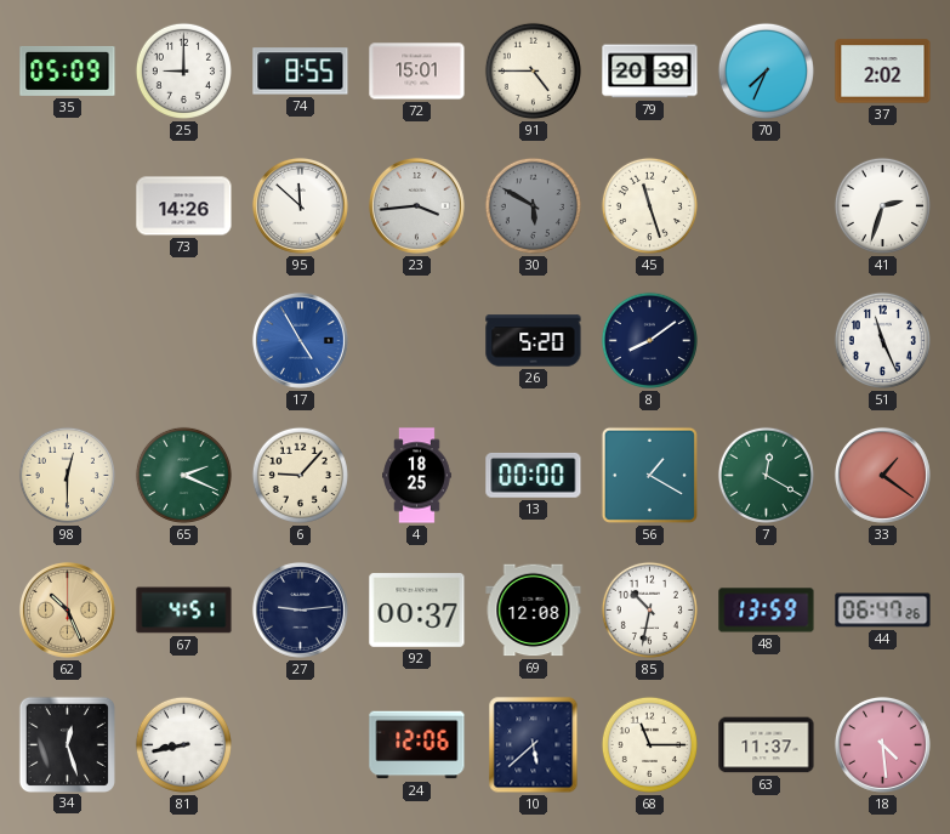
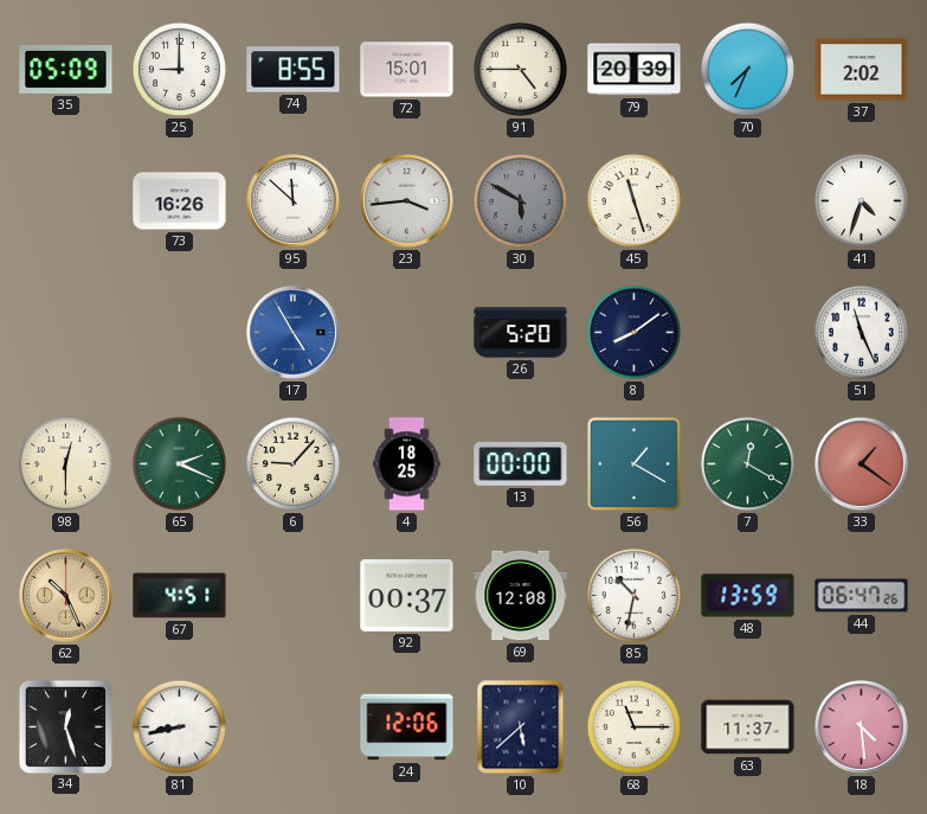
73: 14:26 -> 16:26 (180, 201)
41: 2:33 -> 4:33 (861, 200)
27: 9:14 -> none (300, 609)
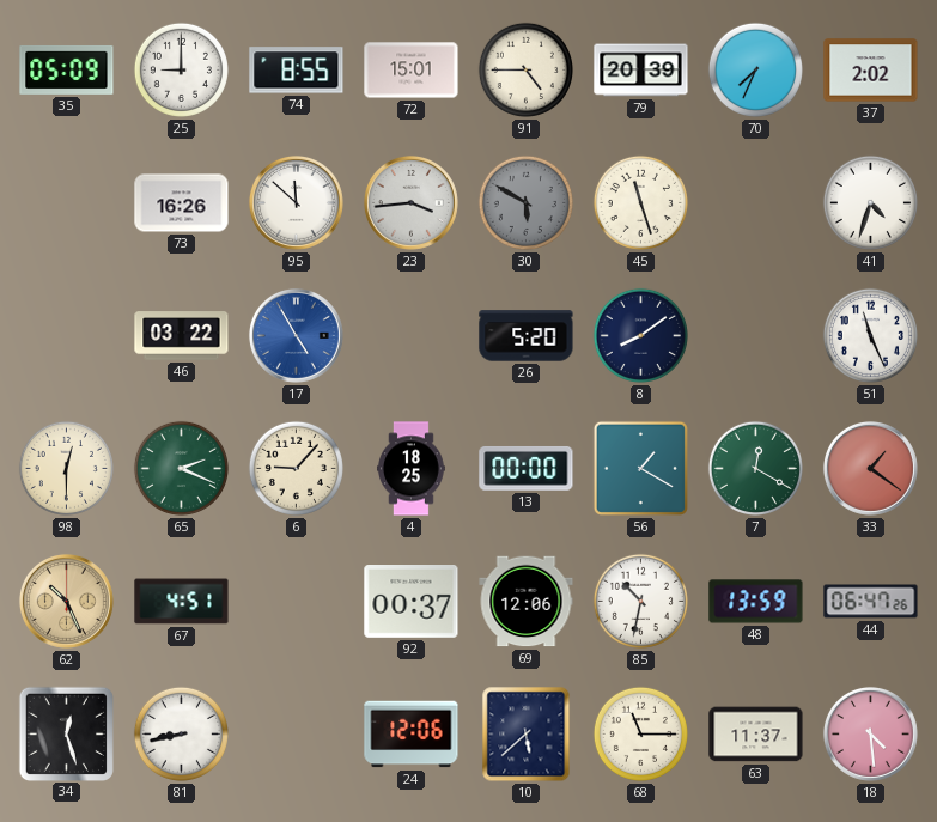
46: none -> 03:22 (182, 336)
69: 12:08 -> 12:06 (527, 602)
